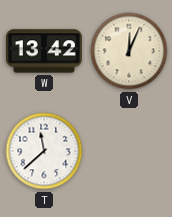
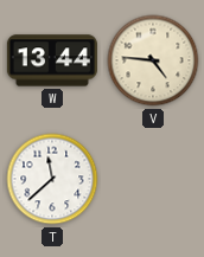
W: 13:42 -> 13:44 (52, 60)
V: 12:04 -> 4:46 (153, 60)
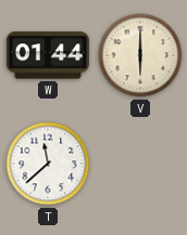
W: 13:44 -> 01:44 (48, 55)
V: 4:46 -> 6:00 (140, 55)
